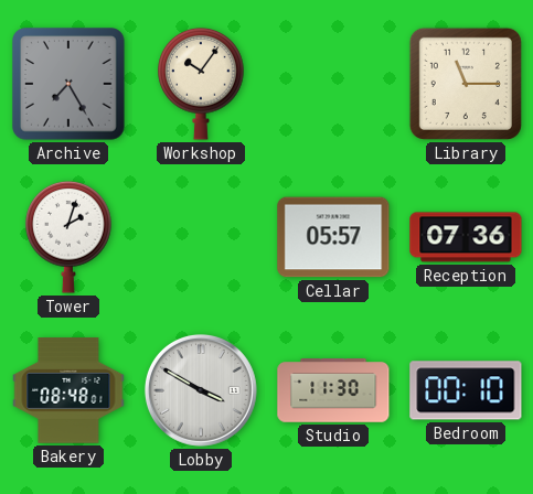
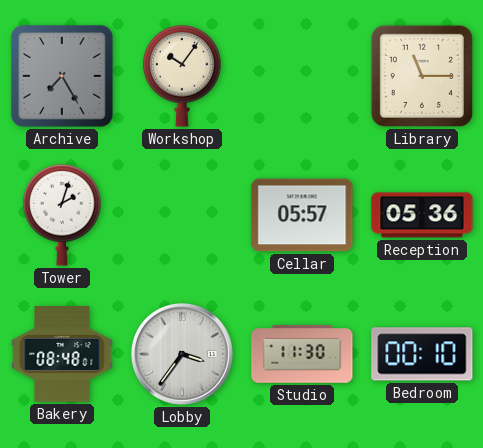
Reception: 07:36 -> 05:36 (422, 215)
Lobby: 3:50 -> 3:36 (182, 354)
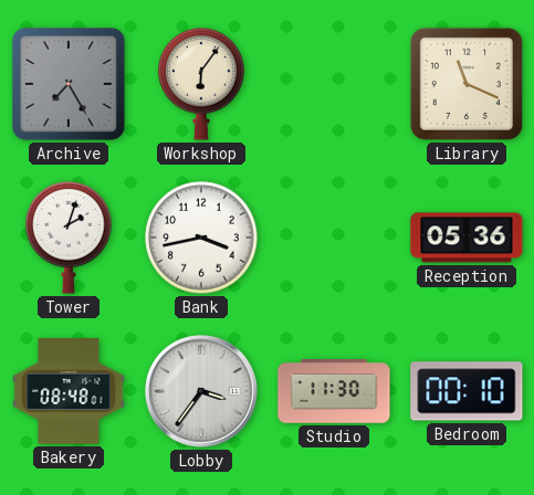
Workshop: 10:06 -> 6:06 (201, 84)
Library: 11:15 -> 11:19 (467, 84)
Bank: none -> 3:43 (201, 238)
Cellar: 05:57 -> none (302, 215)
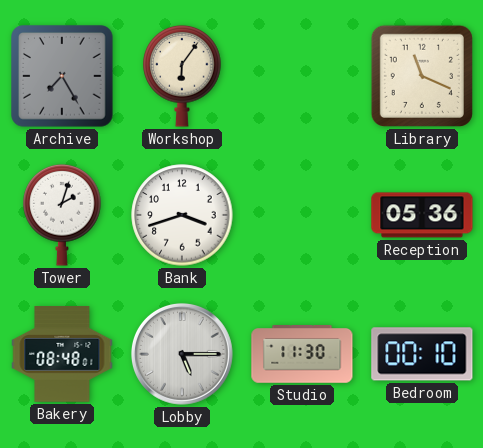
Bank: 3:43 -> 3:42 (182, 215)
Lobby: 3:36 -> 5:15 (182, 354)
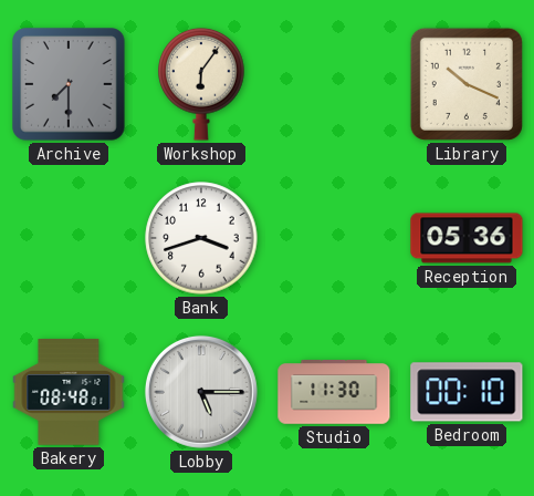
Archive: 7:25 -> 7:30 (69, 84)
Library: 11:19 -> 10:19 (467, 84)
Tower: 2:03 -> none (62, 215)
